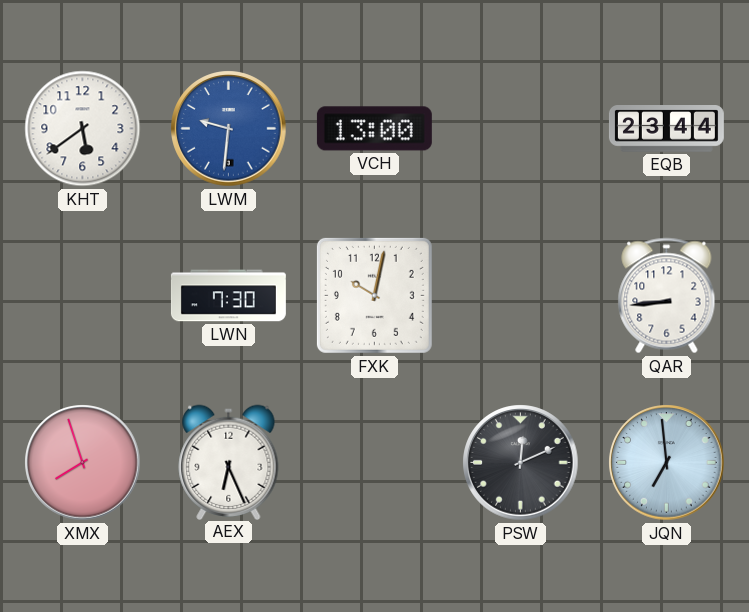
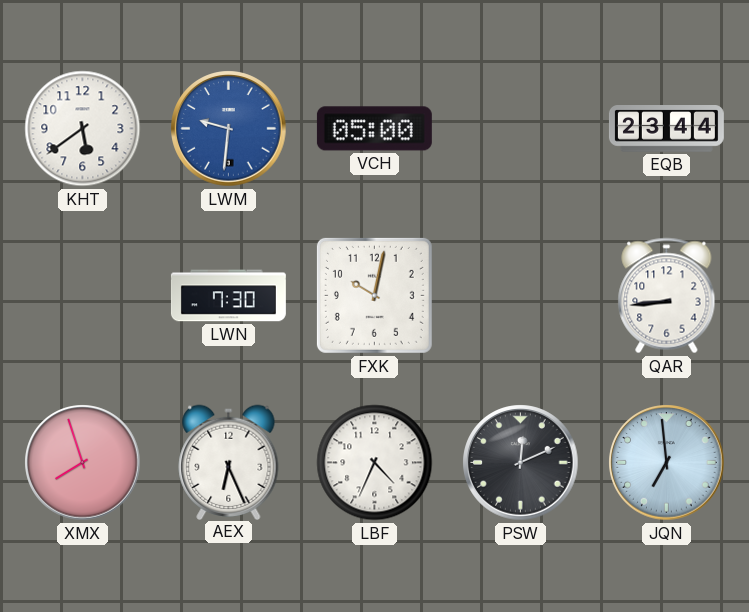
VCH: 13:00 -> 05:00 (374, 129)
LBF: none -> 4:34 (375, 463)
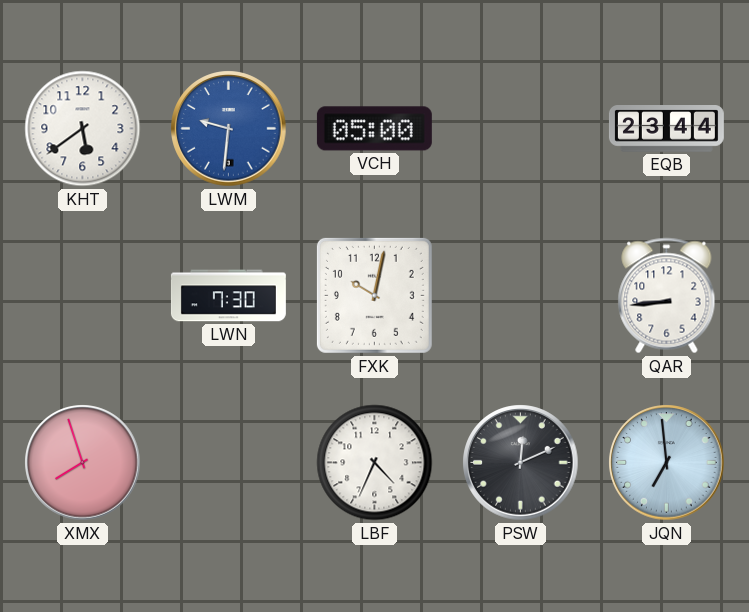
AEX: 6:26 -> none (229, 462)
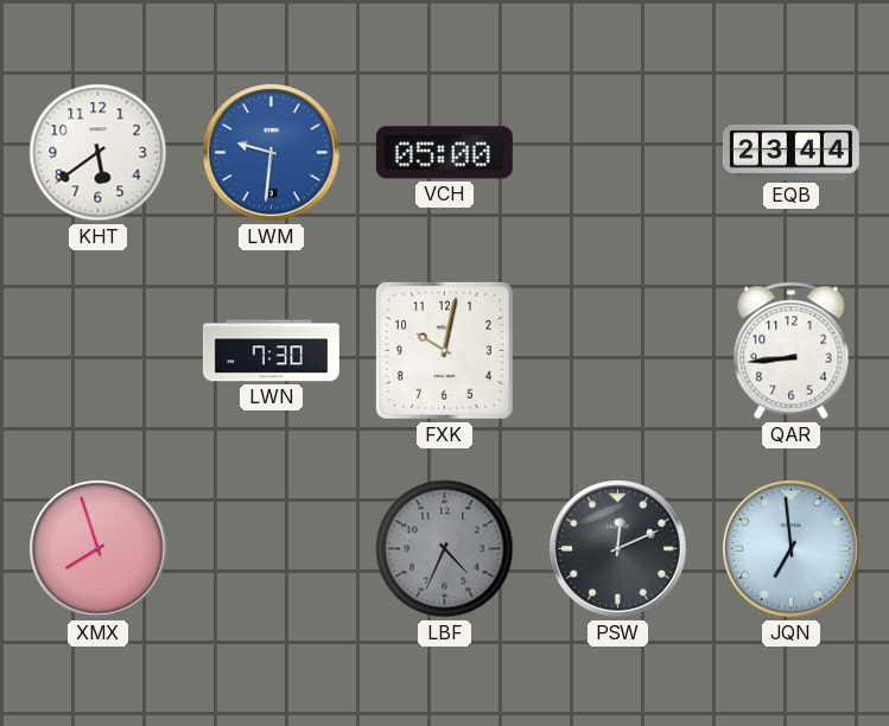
LBF dial: white -> grey (445, 549)
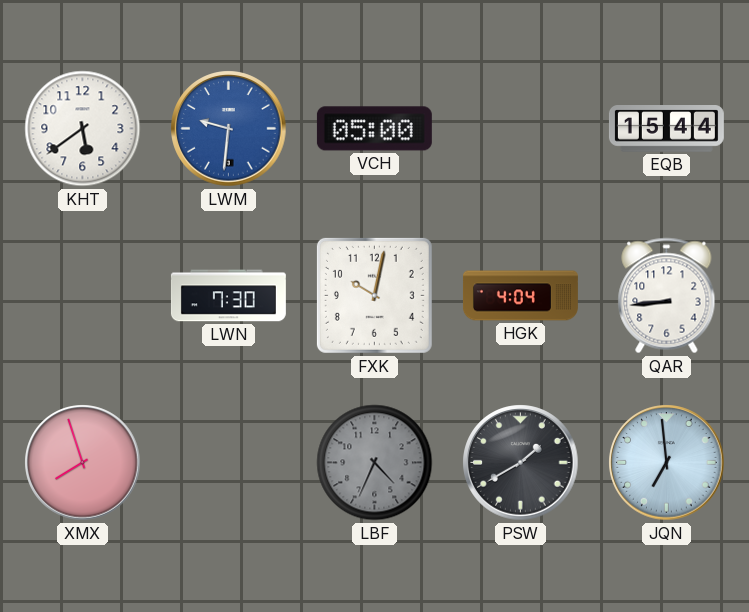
EQB: 23:44 -> 15:44 (666, 129)
HGK: none -> 4:04 (520, 296)
PSW: 12:11 -> 1:40 (521, 463)
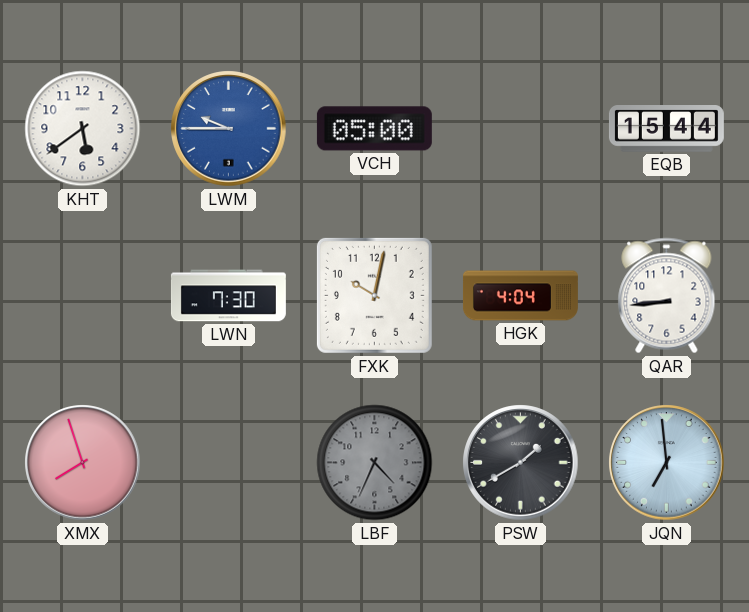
LWM: 9:31 -> 9:45 (229, 129)
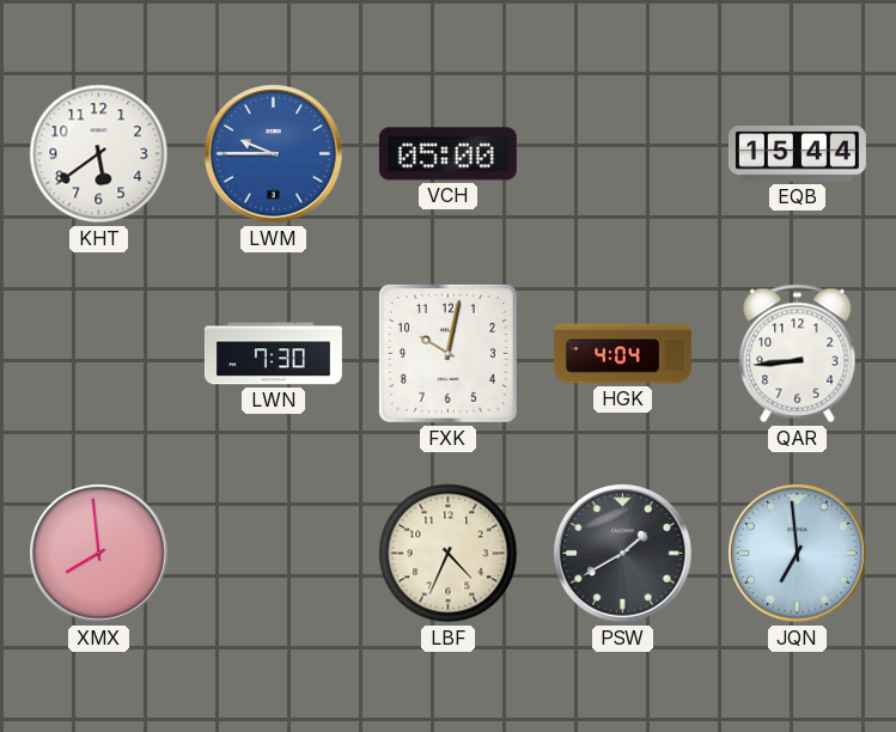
XMX: 7:57 -> 7:59 (99, 554)
LBF dial: grey -> cream (449, 554)
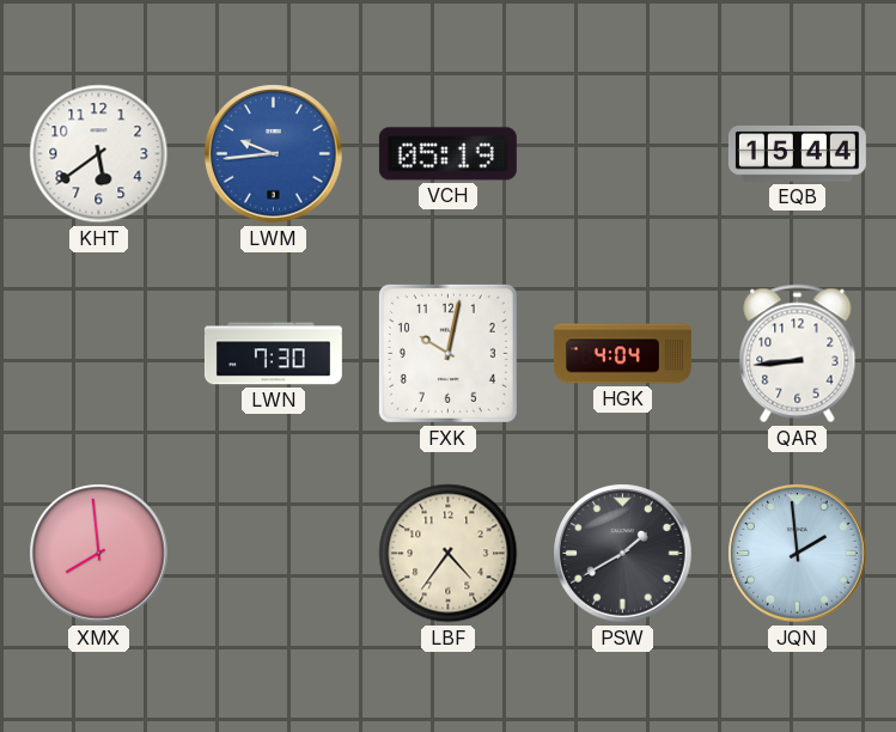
LWM: 9:45 -> 9:44 (274, 154)
VCH: 05:00 -> 05:19 (447, 154)
LBF: 4:34 -> 4:36 (449, 554)
JQN: 6:59 -> 1:59 (798, 554)
